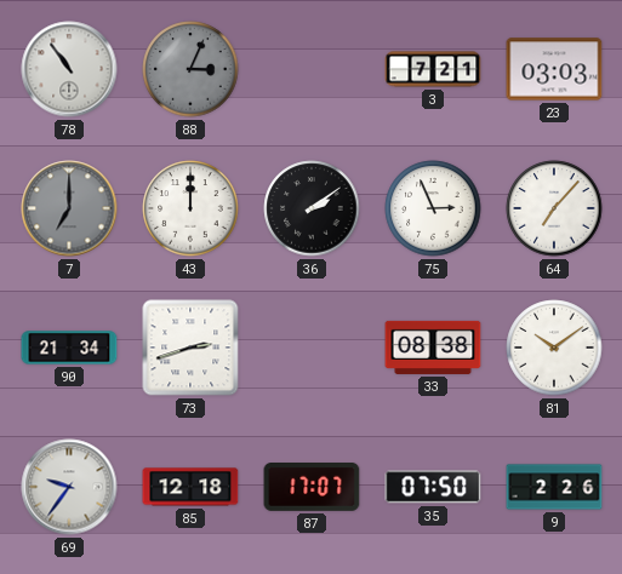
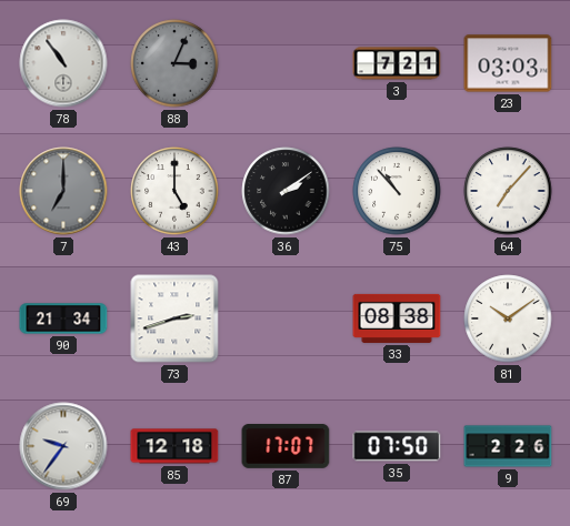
43: 12:00 -> 5:00 (174, 191)
75: 2:56 -> 10:53 (397, 191)
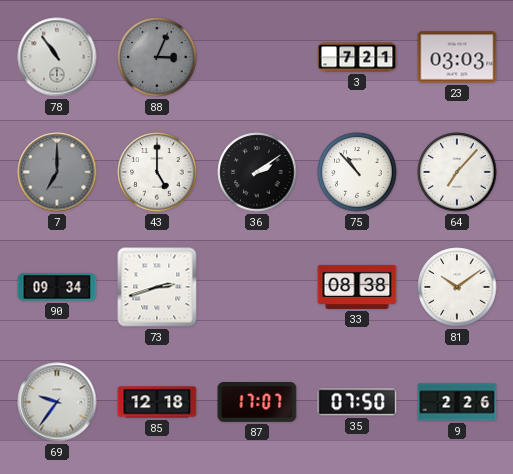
90: 21:34 -> 09:34 (57, 287)
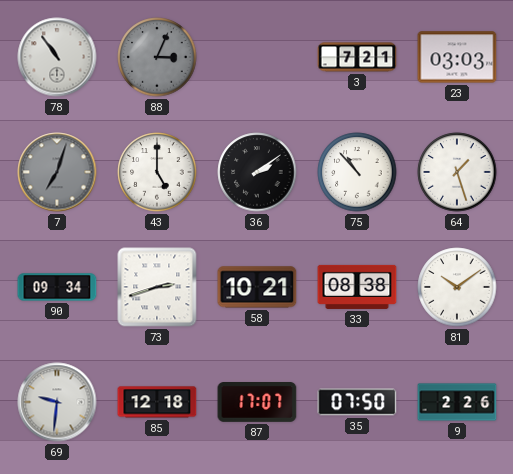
7: 7:00 -> 7:03 (57, 172)
64: 7:07 -> 1:27 (457, 172)
58: none -> 10:21 (257, 287)
69: 9:36 -> 9:31 (57, 402)
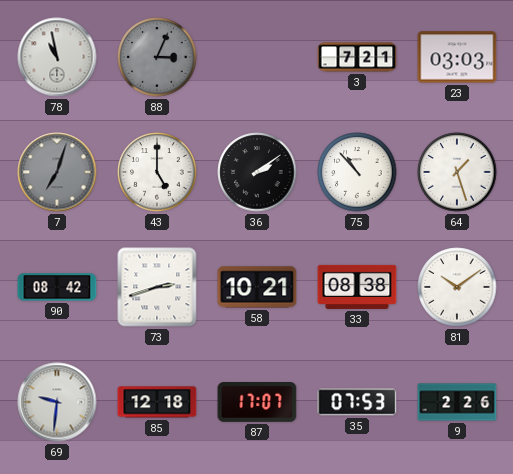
78: 10:54 -> 10:58 (57, 57)
90: 09:34 -> 08:42 (57, 287)
35: 07:50 -> 07:53 (357, 402)
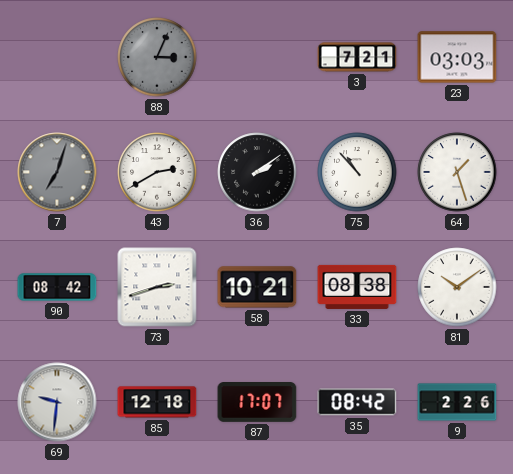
78: 10:58 -> none (57, 57)
43: 5:00 -> 2:40 (157, 172)
35: 07:53 -> 08:42 (357, 402)
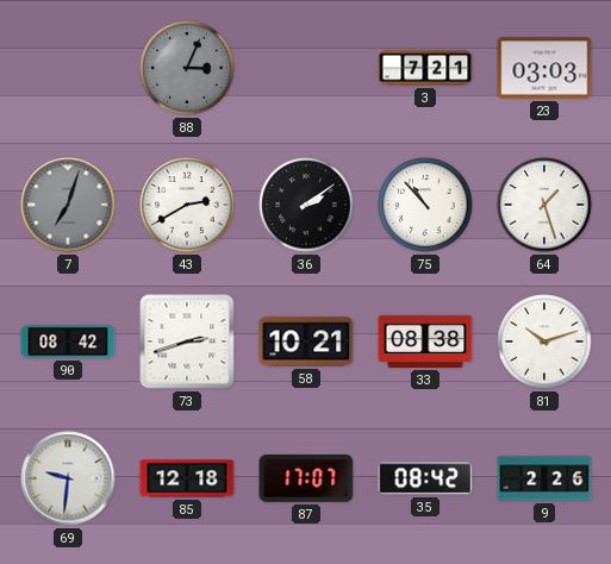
81: 10:09 -> 10:12 (544, 341)
